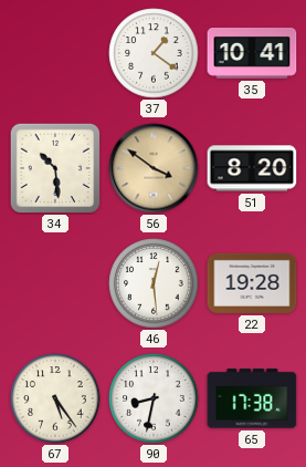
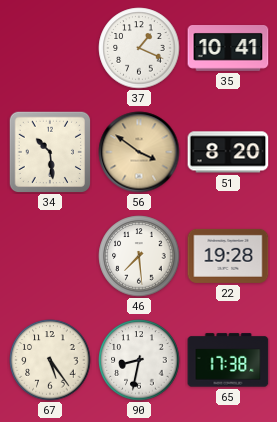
37: 1:21 -> 1:19 (139, 48)
46: 12:29 -> 7:29 (139, 256)
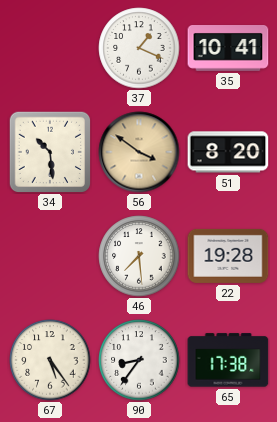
90: 8:32 -> 8:36 (139, 360)
